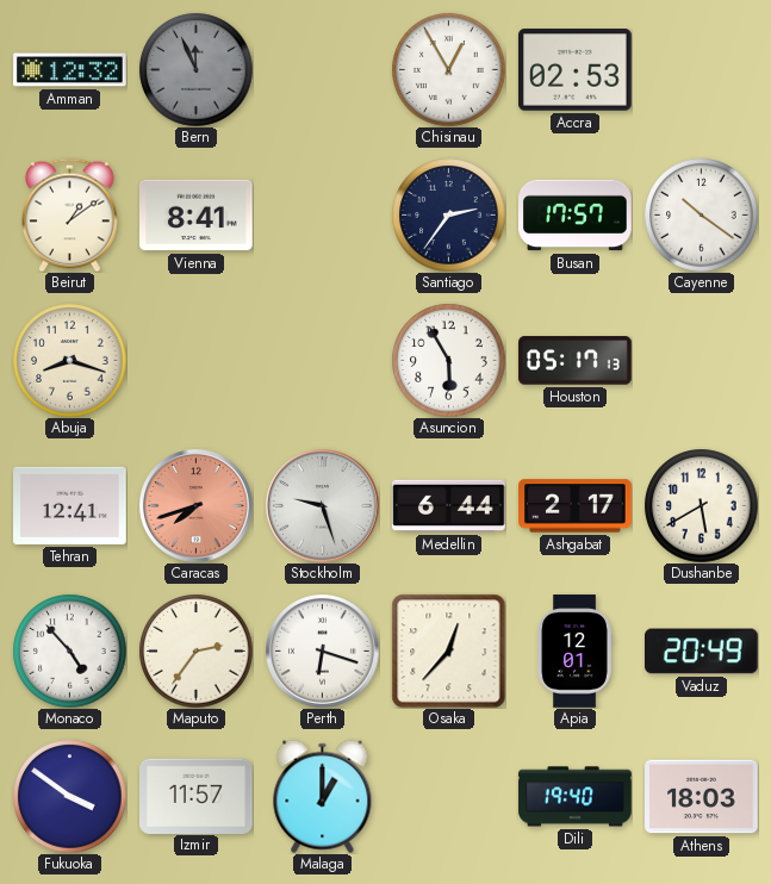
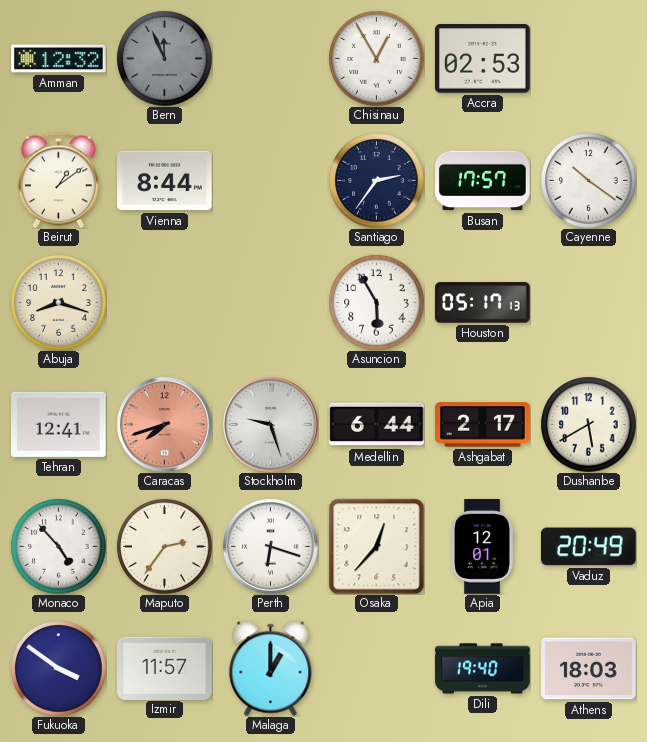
Vienna: 8:41 -> 8:44 (165, 181)
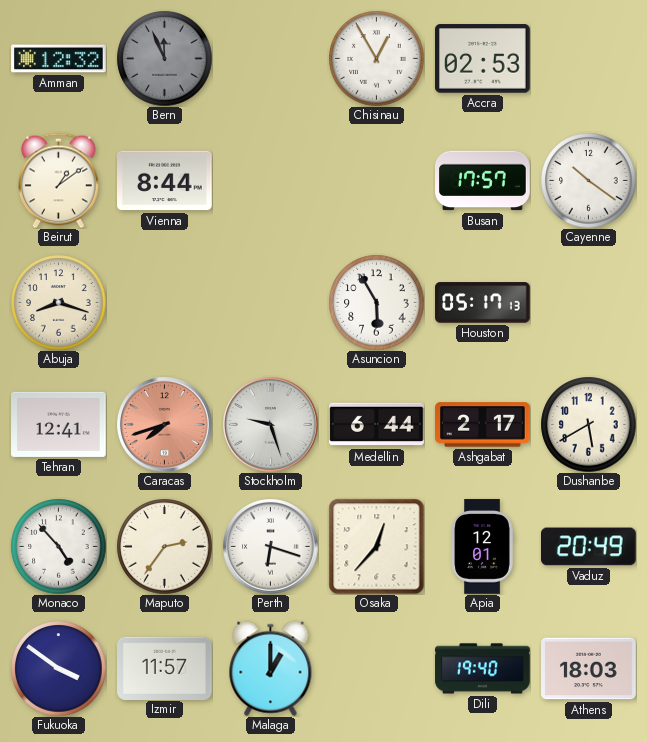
Santiago: 2:36 -> none (376, 180)
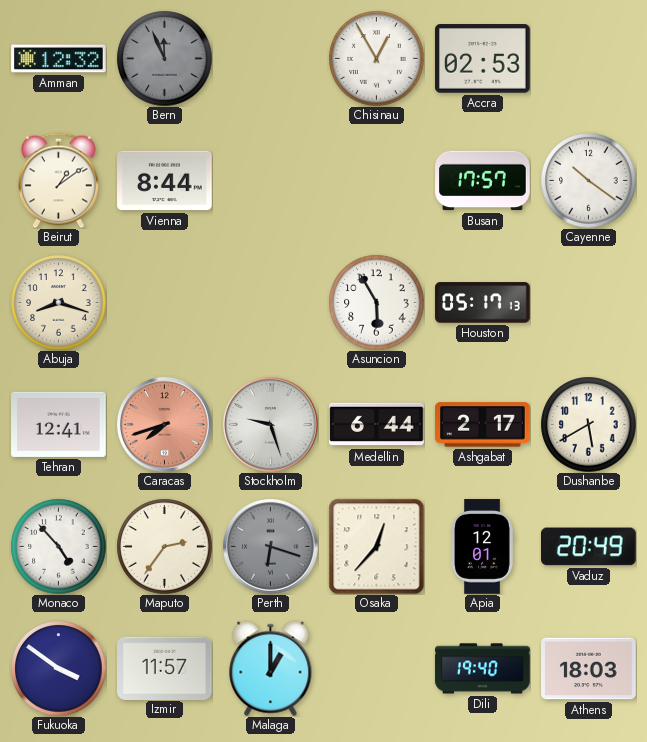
Perth dial: white -> grey (271, 547)
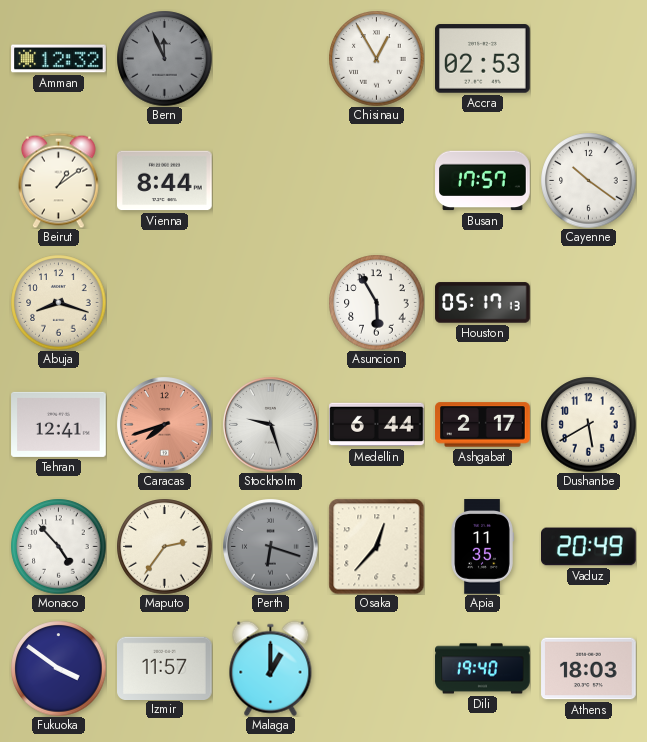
Apia: 12:01 -> 11:35 (482, 547)
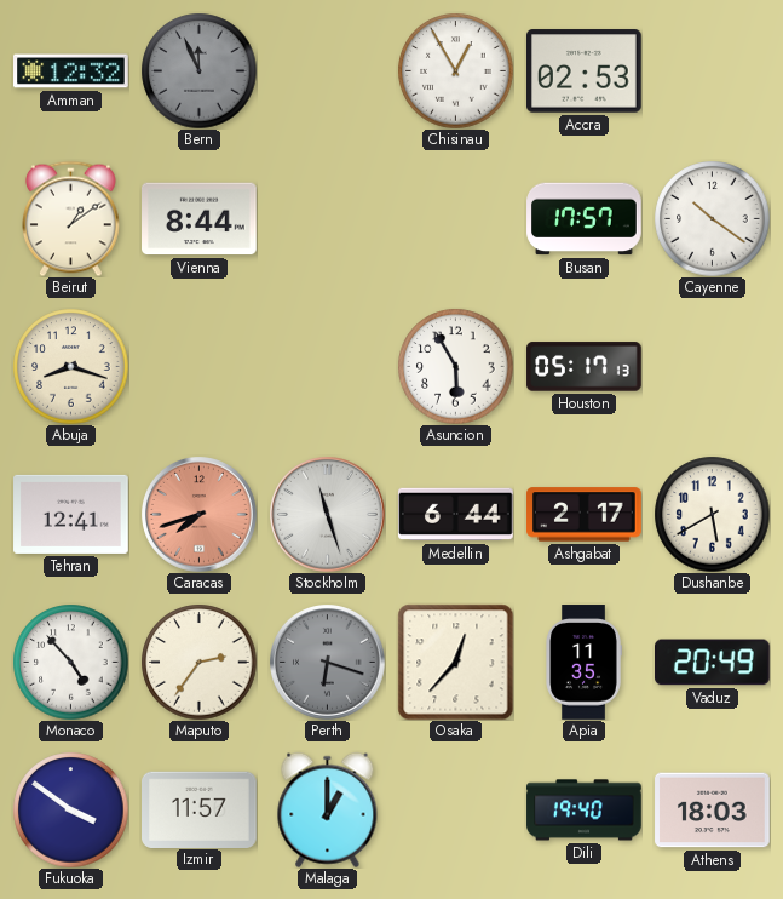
Stockholm: 9:27 -> 11:27 (328, 515)
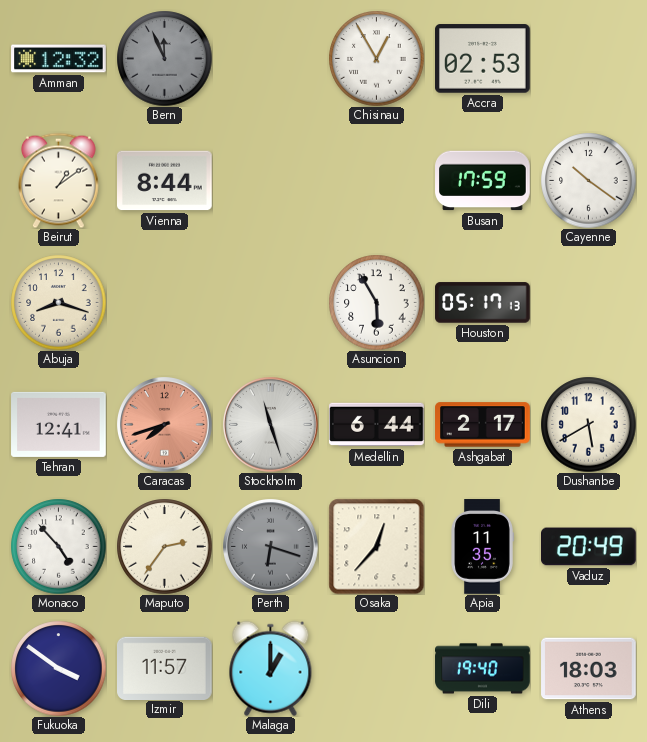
Busan: 17:57 -> 17:59 (483, 181)
